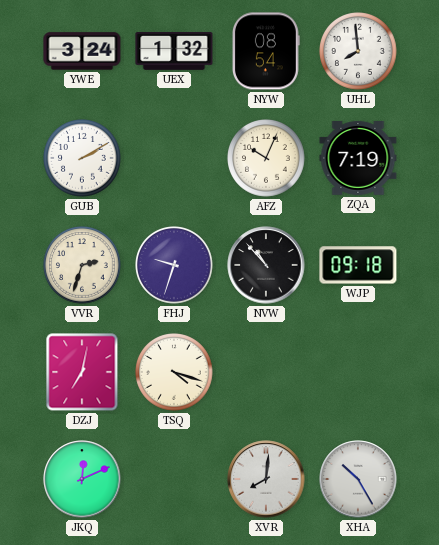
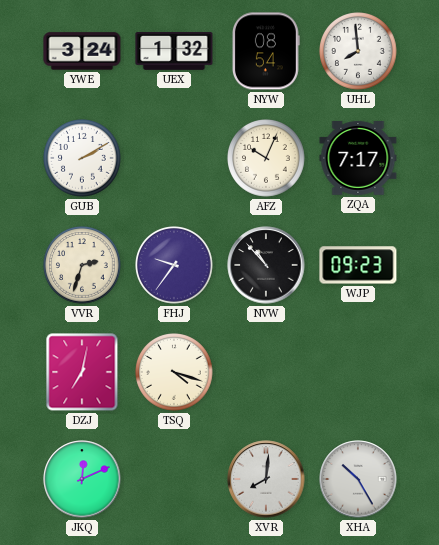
ZQA: 7:19 -> 7:17 (358, 159)
FHJ: 9:33 -> 9:36 (175, 266)
WJP: 09:18 -> 09:23 (358, 265)
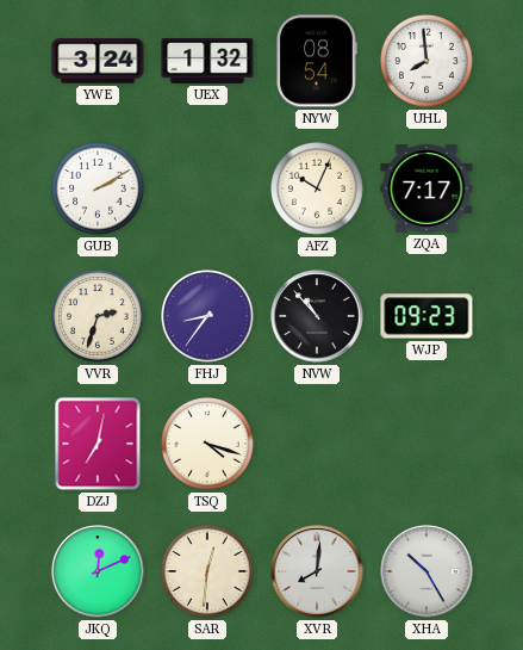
FHJ: 9:36 -> 8:36 (208, 317)
SAR: none -> 12:31 (208, 572)
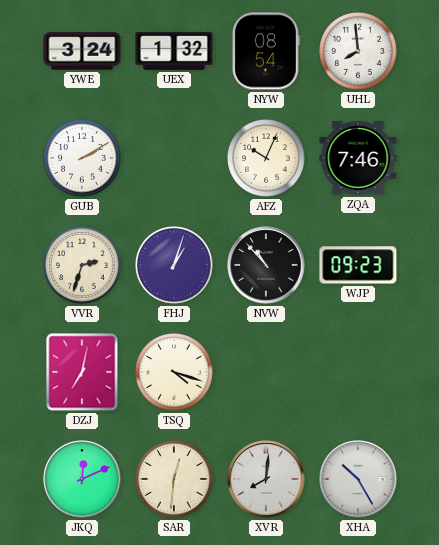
ZQA: 7:17 -> 7:46 (358, 159)
FHJ: 8:36 -> 1:03 (175, 266)
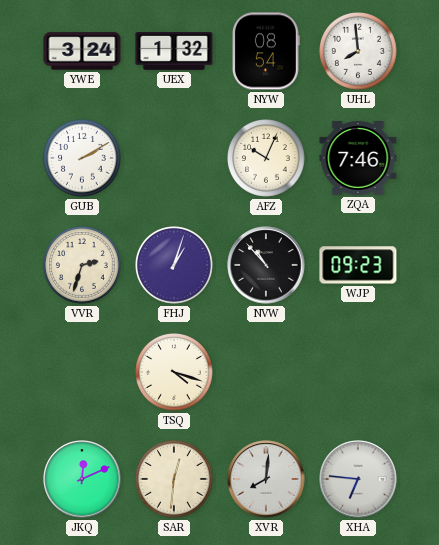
DZJ: 7:02 -> none (82, 372)
XHA: 10:25 -> 6:46 (358, 479)
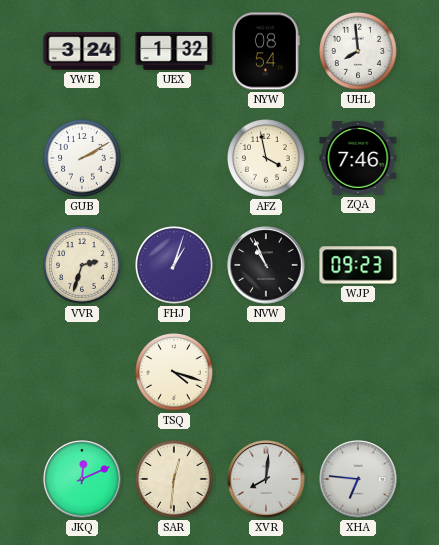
AFZ: 10:04 -> 3:58 (267, 159)
NVW: 10:53 -> 10:56 (266, 265)
